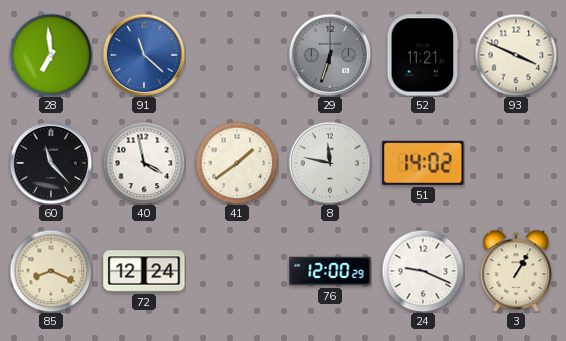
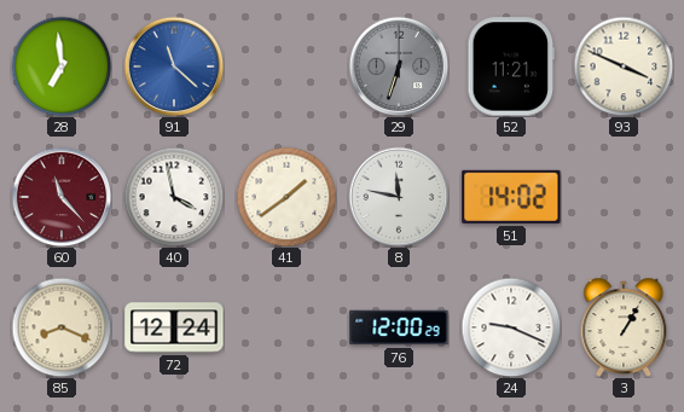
60 dial: black -> burgundy (62, 197)
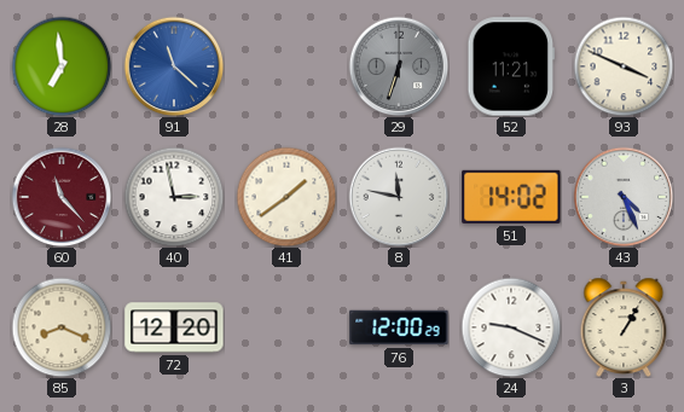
40: 3:58 -> 2:58 (174, 197)
43: none -> 4:26 (624, 197)
72: 12:24 -> 12:20 (174, 327)
